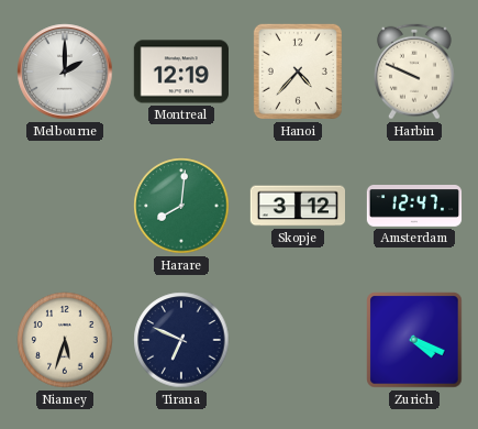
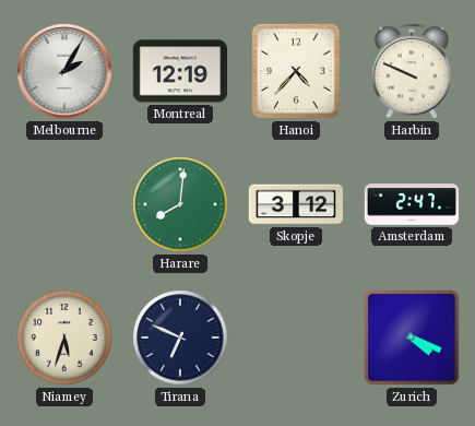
Melbourne: 2:00 -> 2:05 (64, 71)
Amsterdam: 12:47 -> 2:47 (412, 204)
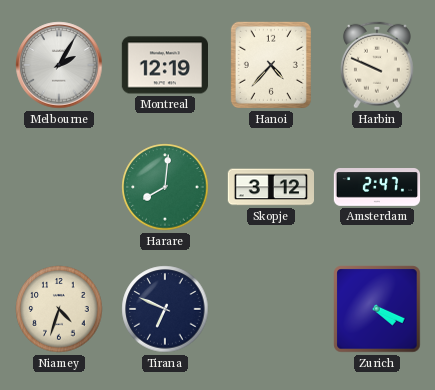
Niamey: 5:33 -> 4:33 (59, 309)
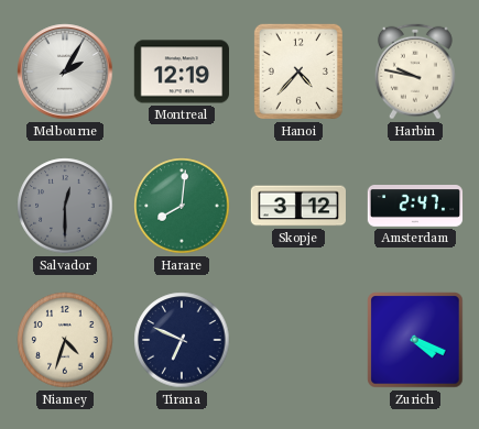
Harbin: 9:49 -> 9:47 (415, 71)
Salvador: none -> 12:30 (65, 206)
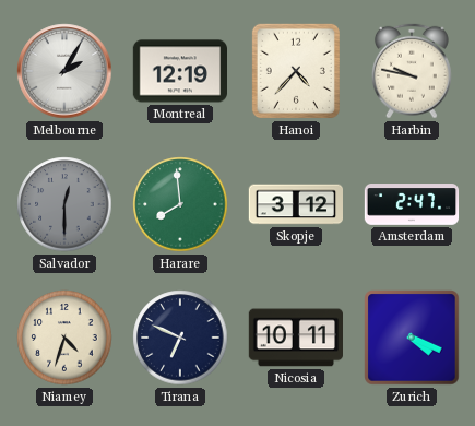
Harare: 8:01 -> 7:59 (180, 204)
Nicosia: none -> 10:11 (296, 338)
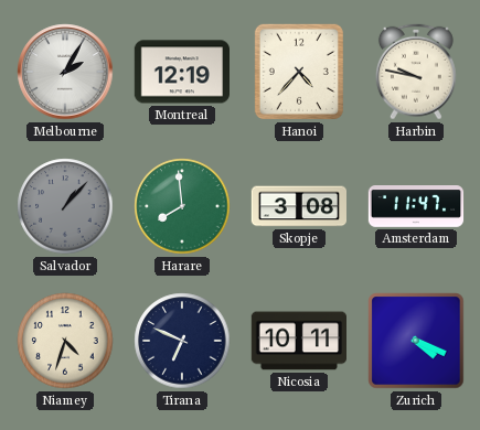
Salvador: 12:30 -> 1:07 (65, 206)
Skopje: 3:12 -> 3:08 (298, 206)
Amsterdam: 2:47 -> 11:47 (416, 206)
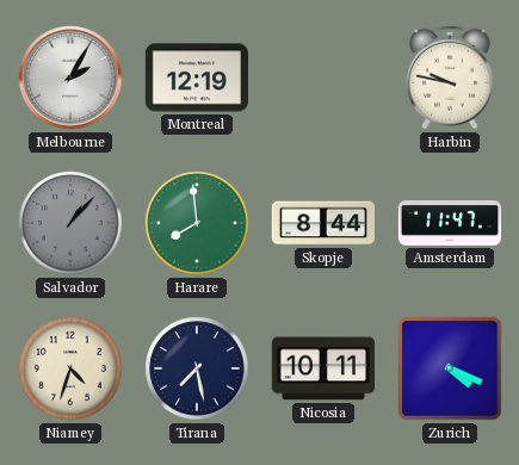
Hanoi: 4:37 -> none (299, 72)
Skopje: 3:08 -> 8:44 (322, 223)
Tirana: 6:49 -> 7:28 (197, 368)
